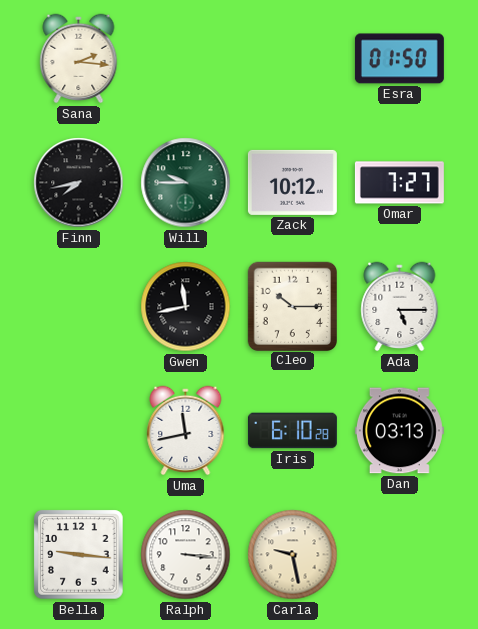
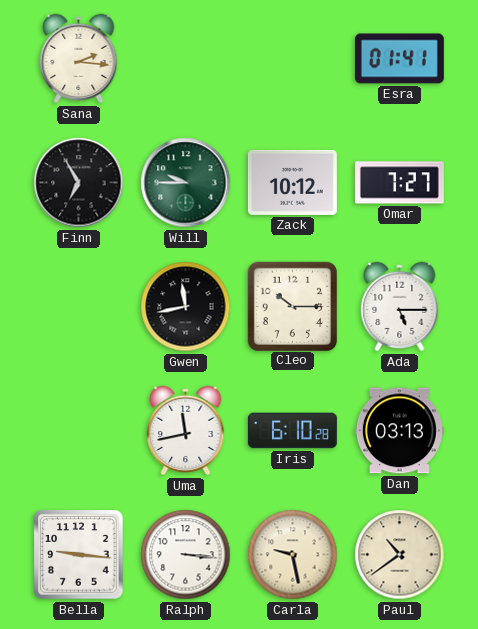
Esra: 01:50 -> 01:41 (399, 59)
Finn: 7:43 -> 6:55 (79, 183)
Paul: none -> 10:39 (400, 555)
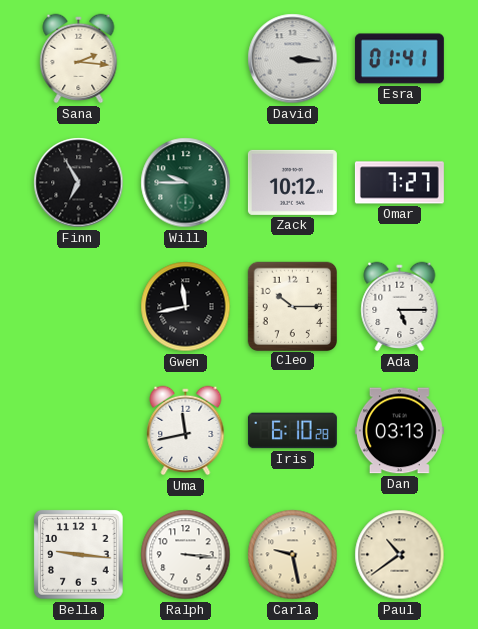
David: none -> 3:16 (293, 59)
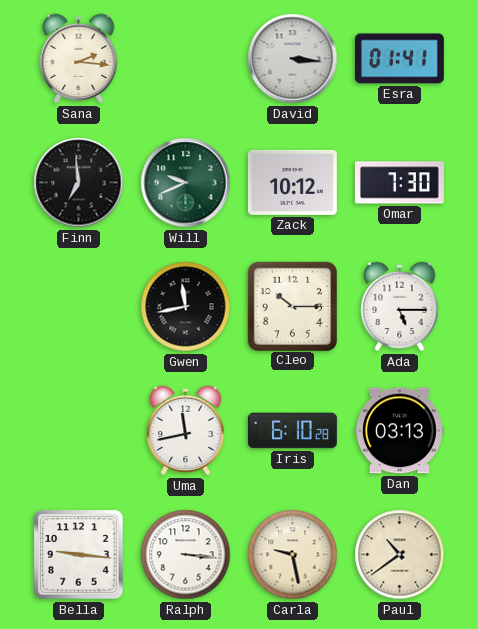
Finn: 6:55 -> 6:59 (79, 183)
Will: 9:45 -> 9:41 (186, 183)
Omar: 7:27 -> 7:30 (399, 183)
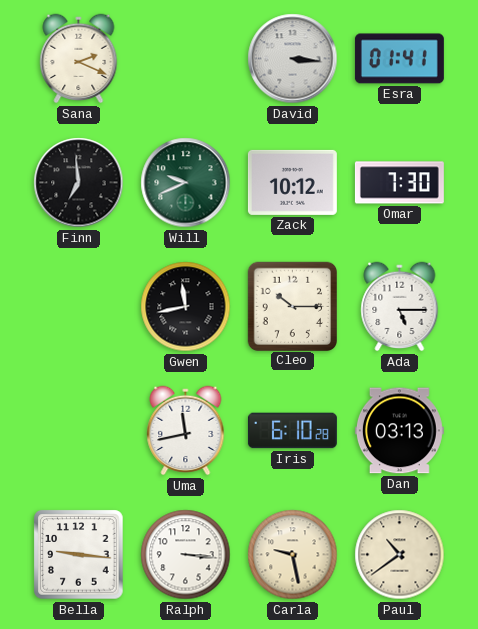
Sana: 2:16 -> 2:19 (79, 59)
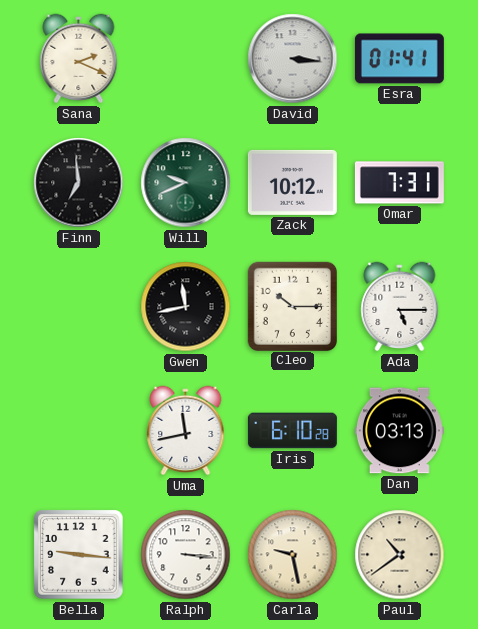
Omar: 7:30 -> 7:31 (399, 183)
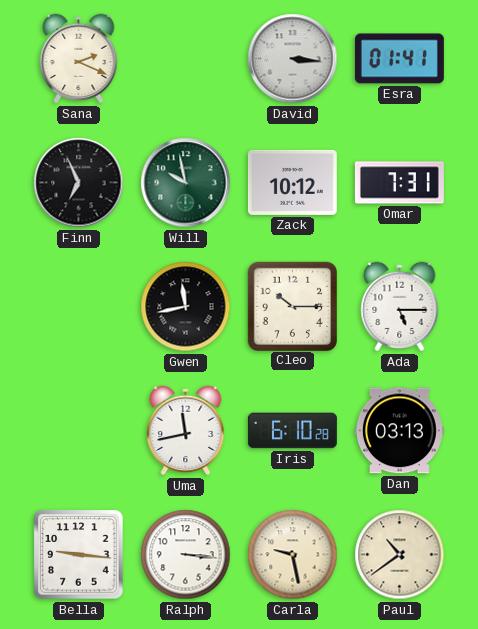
Finn: 6:59 -> 6:56 (79, 183)
Will: 9:41 -> 9:58 (186, 183)
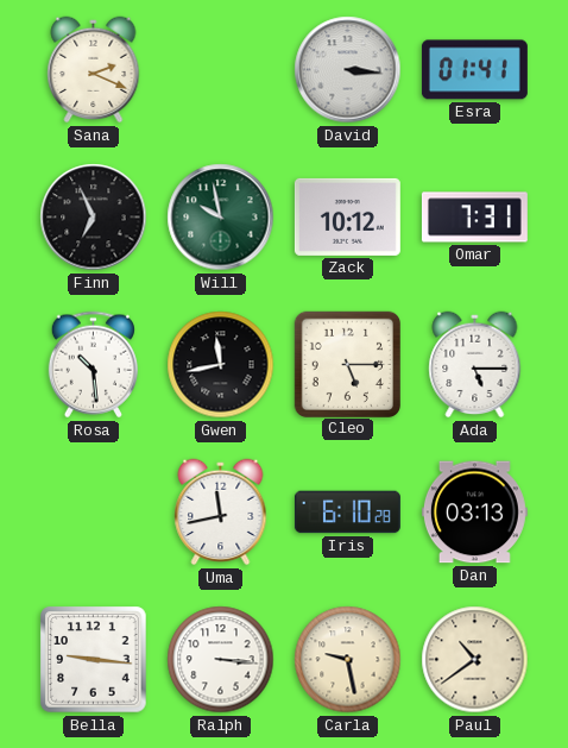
Rosa: none -> 10:29 (93, 365)
Cleo: 10:15 -> 5:15 (347, 364)
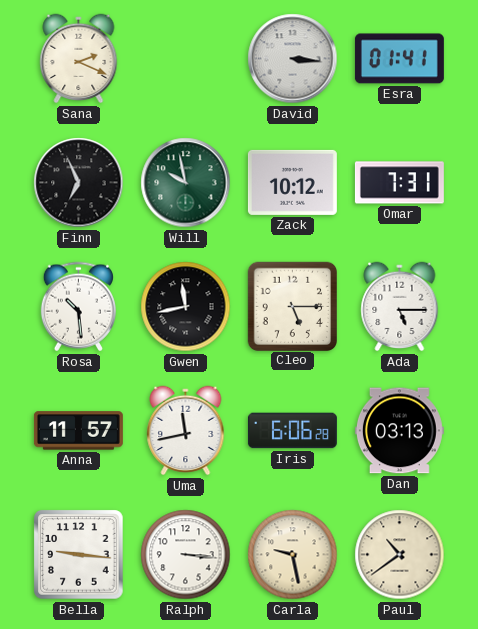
Anna: none -> 11:57 (78, 431)
Iris: 6:10 -> 6:06 (292, 431)
